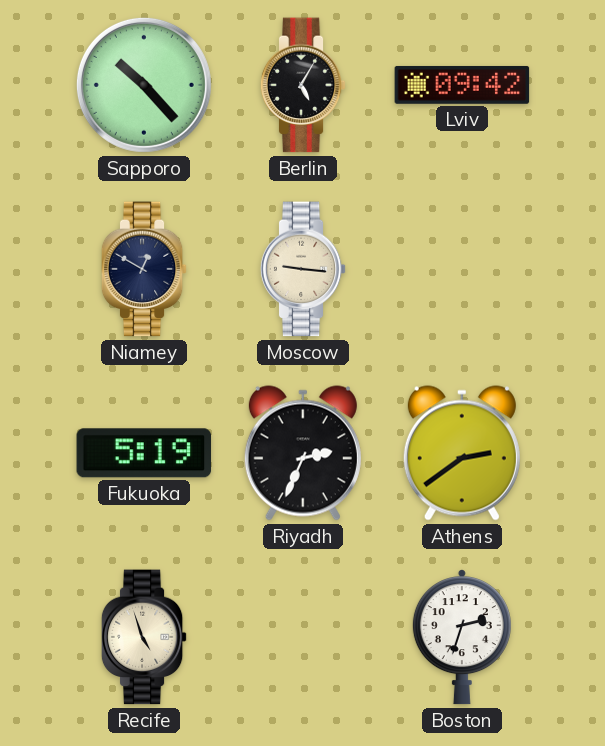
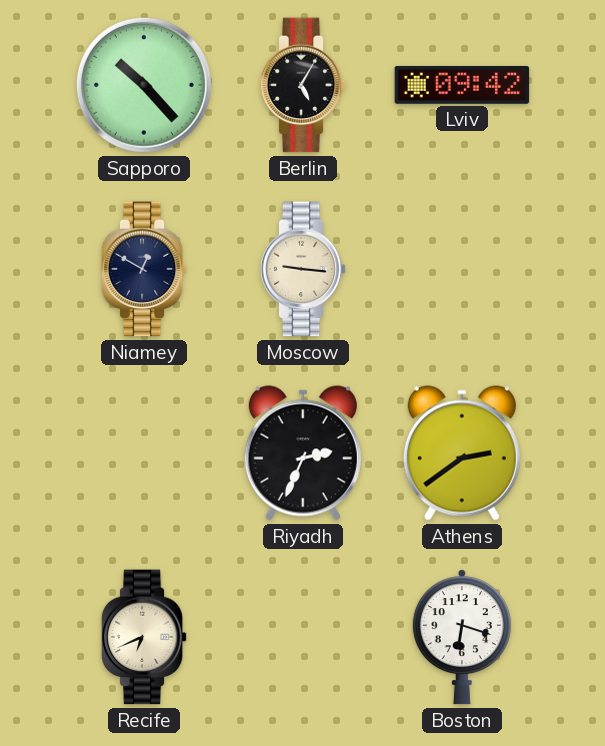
Fukuoka: 5:19 -> none (144, 453)
Recife: 4:57 -> 6:41 (144, 637)
Boston: 2:33 -> 6:18 (462, 637)
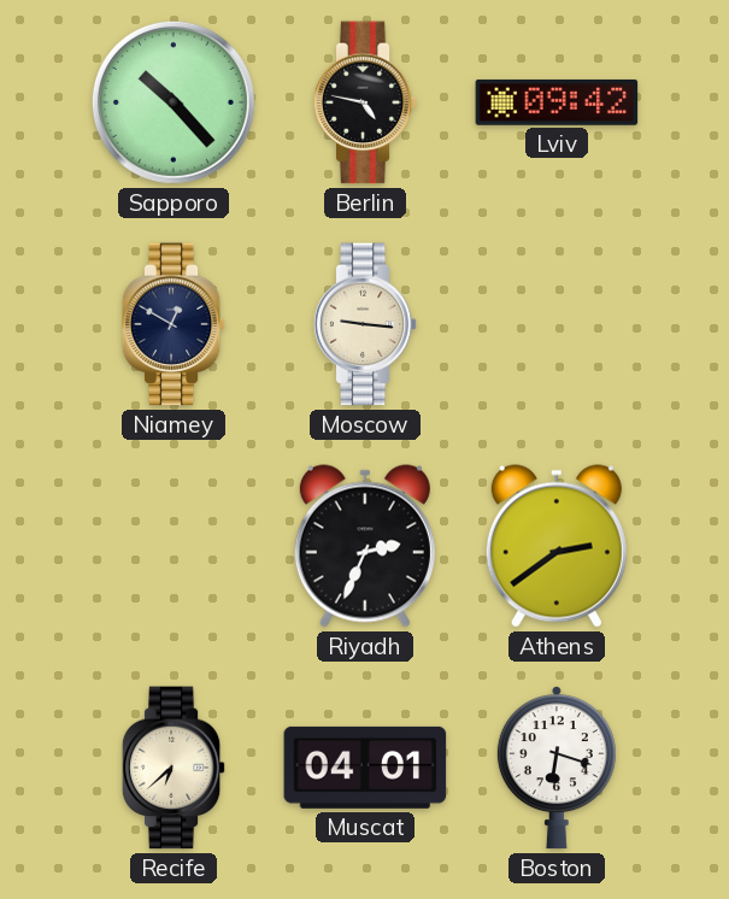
Berlin: 5:05 -> 4:47 (365, 102)
Recife: 6:41 -> 6:38 (174, 768)
Muscat: none -> 04:01 (365, 768)
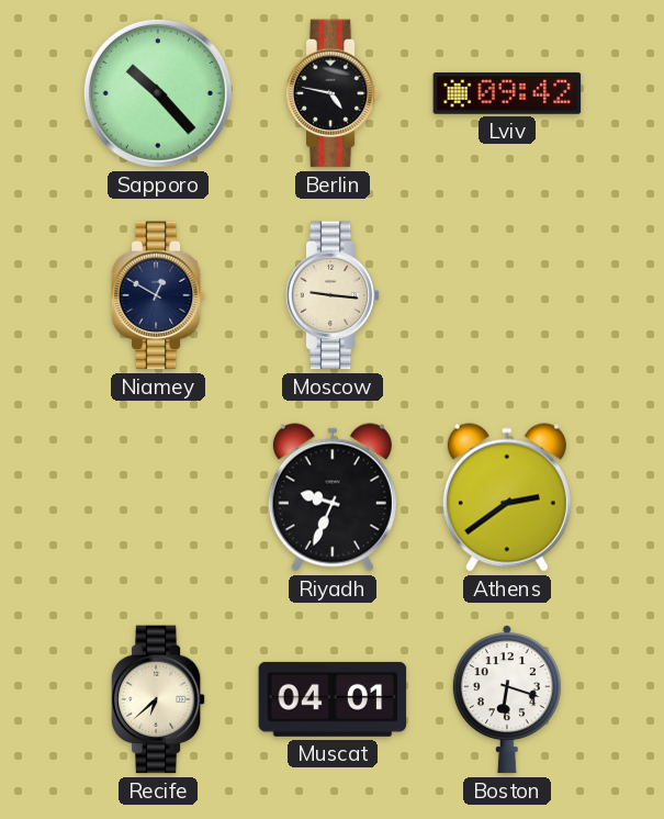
Riyadh: 2:34 -> 9:34 (333, 497)
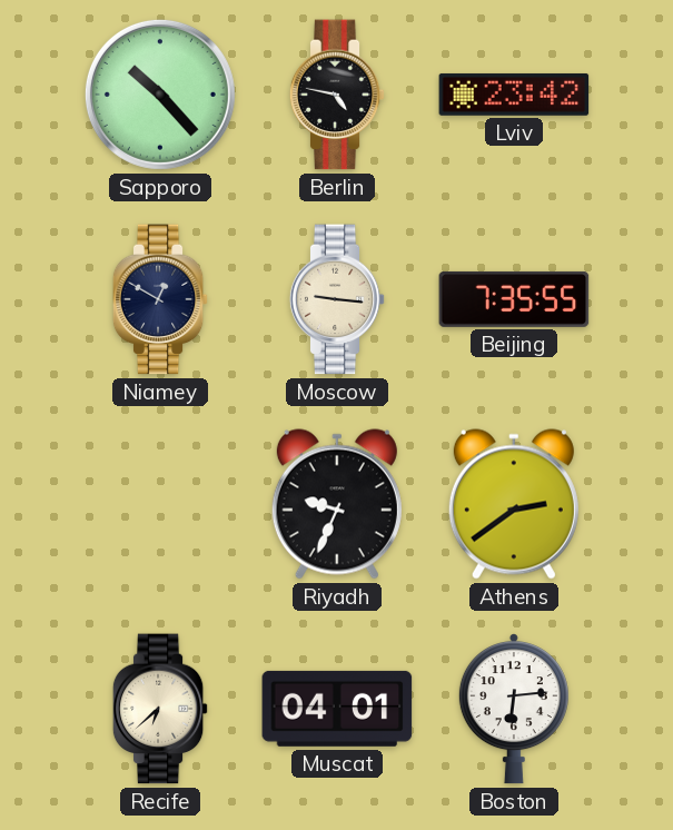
Lviv: 09:42 -> 23:42 (514, 95)
Beijing: none -> 7:35 (514, 299)
Boston: 6:18 -> 6:14 (514, 709)
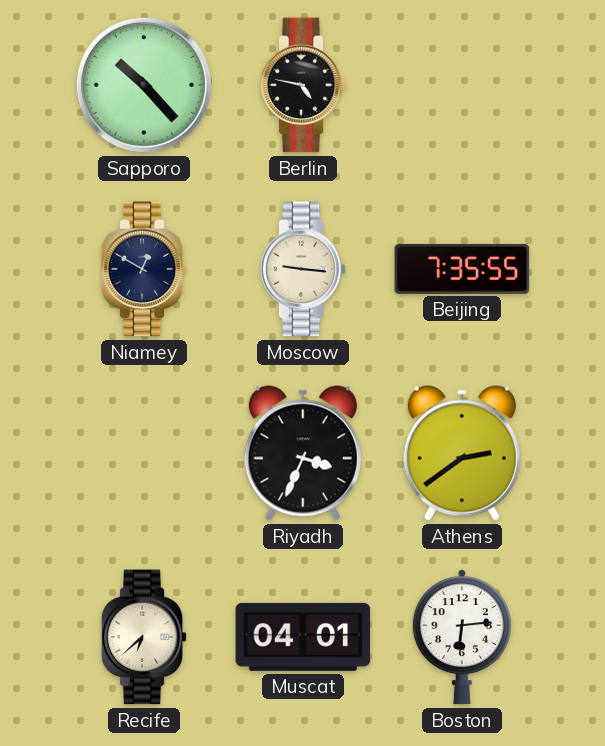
Lviv: 23:42 -> none (514, 95)
Riyadh: 9:34 -> 3:34 (303, 453)
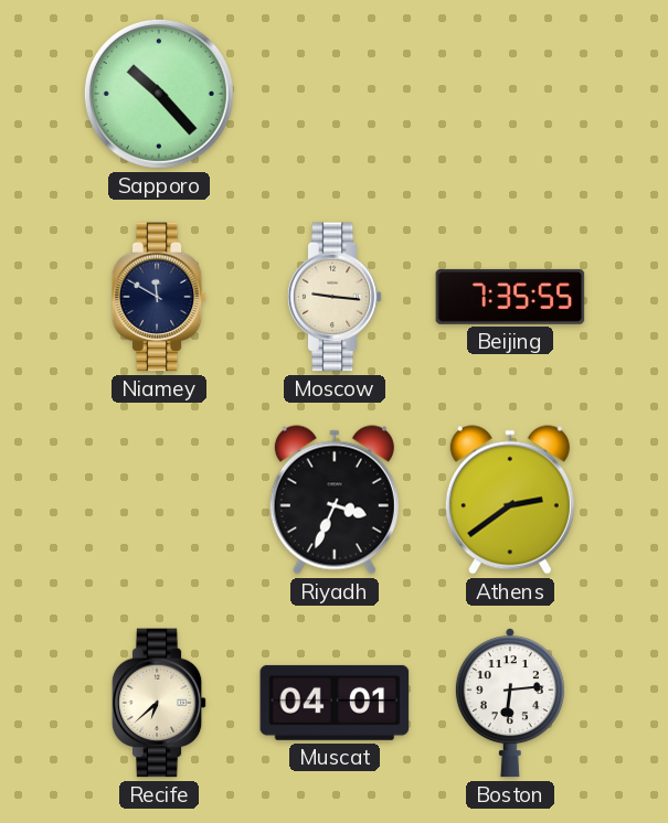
Berlin: 4:47 -> none (303, 85)
Niamey: 12:50 -> 11:50 (159, 297)
